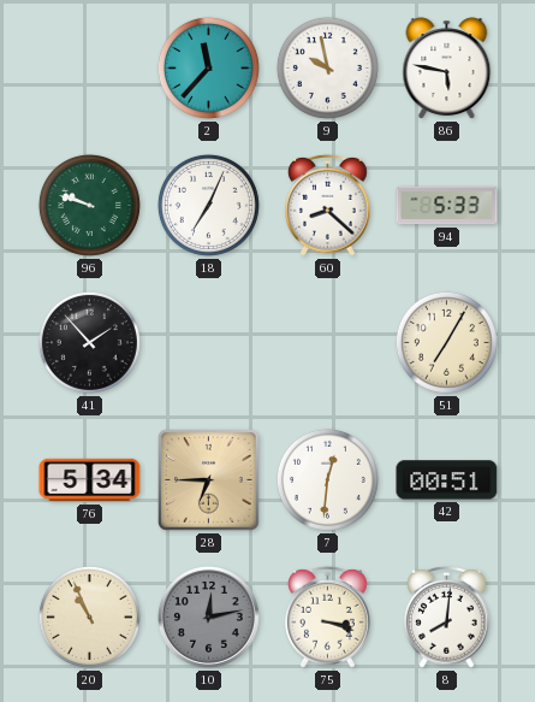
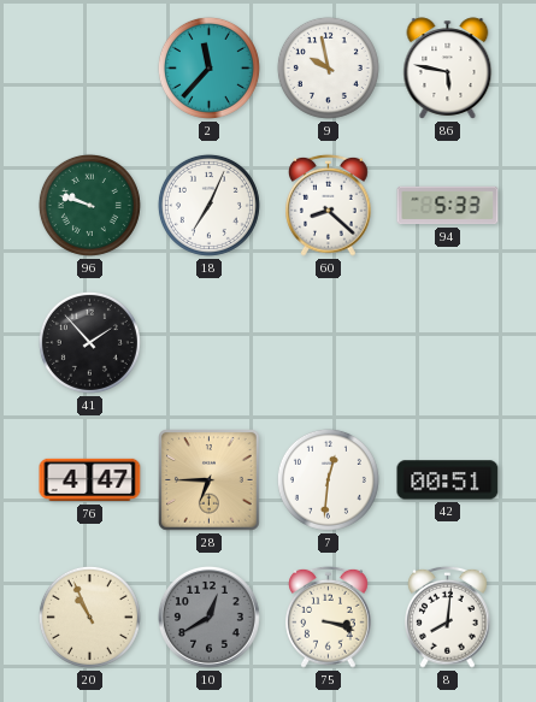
51: 7:05 -> none (446, 342)
76: 5:34 -> 4:47 (90, 480)
10: 12:13 -> 12:40 (208, 617)
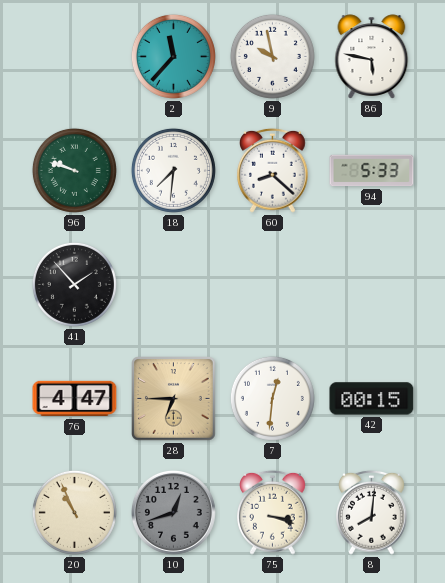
18: 7:04 -> 7:31 (173, 170)
42: 00:51 -> 00:15 (372, 399)
10: 12:40 -> 12:42 (173, 512)
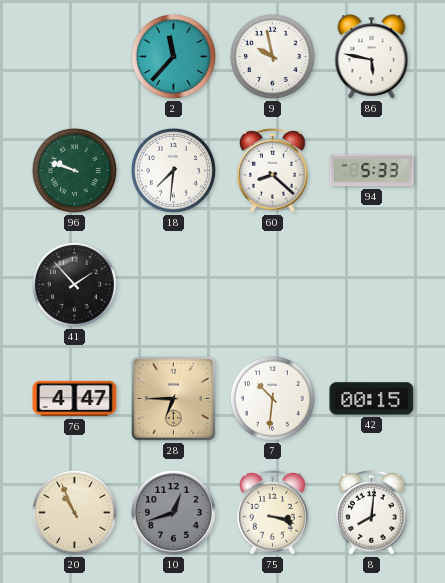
7: 12:31 -> 10:31 (272, 398)
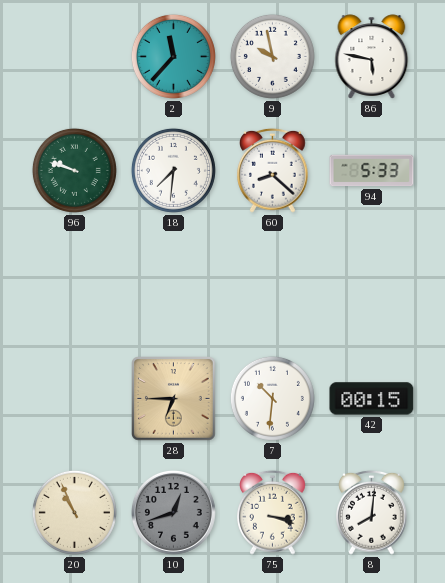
41: 1:53 -> none (74, 284)
76: 4:47 -> none (75, 399)
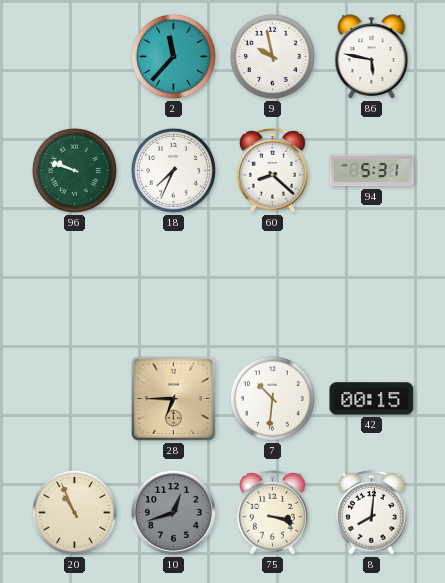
18: 7:31 -> 7:34 (173, 170)
94: 5:33 -> 5:31 (372, 171)
